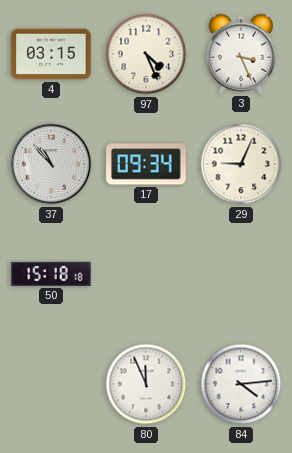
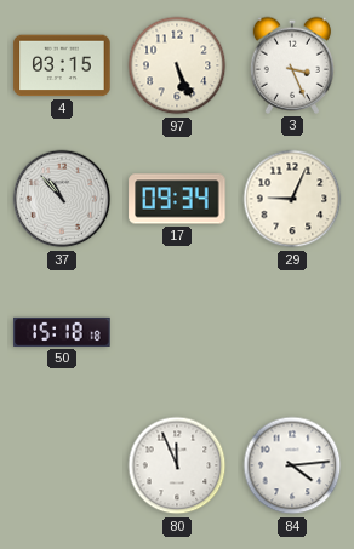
97: 4:26 -> 5:26 (177, 65)
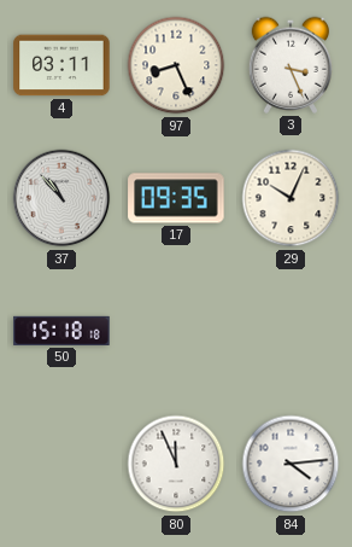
4: 03:15 -> 03:11 (61, 65)
97: 5:26 -> 8:26 (176, 65)
17: 09:34 -> 09:35 (176, 198)
29: 9:04 -> 10:04 (291, 198)
